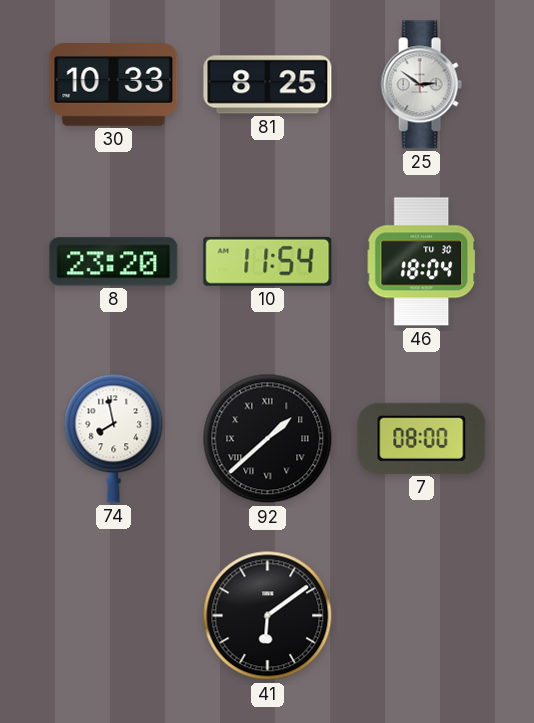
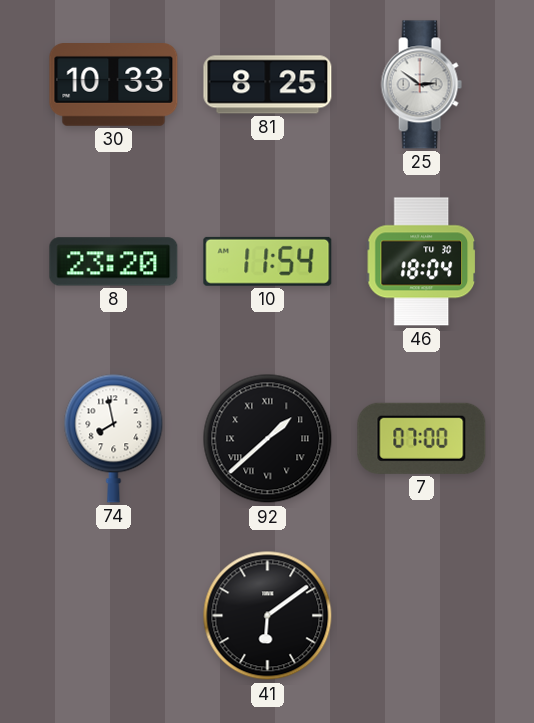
7: 08:00 -> 07:00 (422, 438)
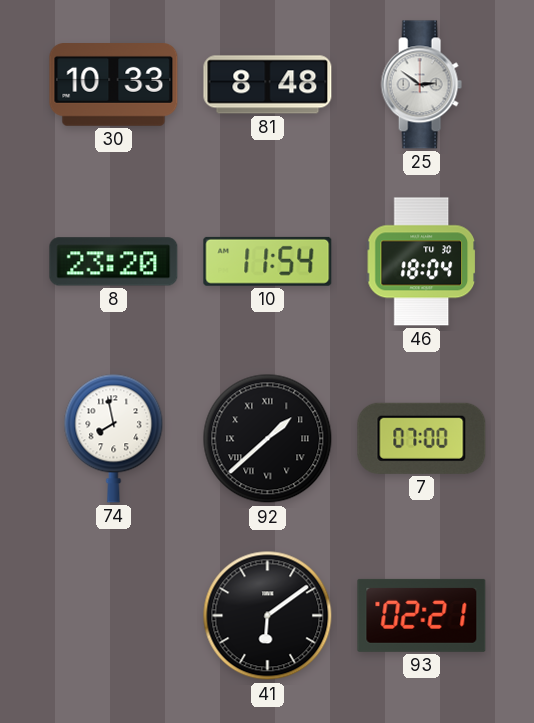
81: 8:25 -> 8:48 (268, 85)
93: none -> 02:21 (422, 615)
